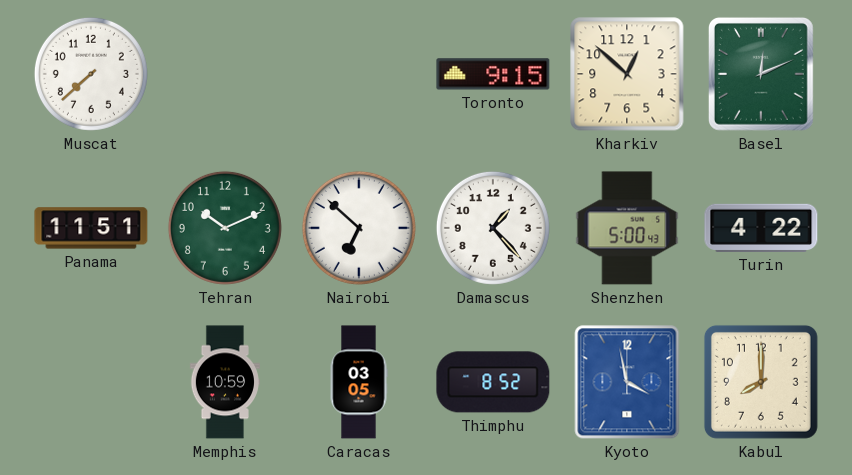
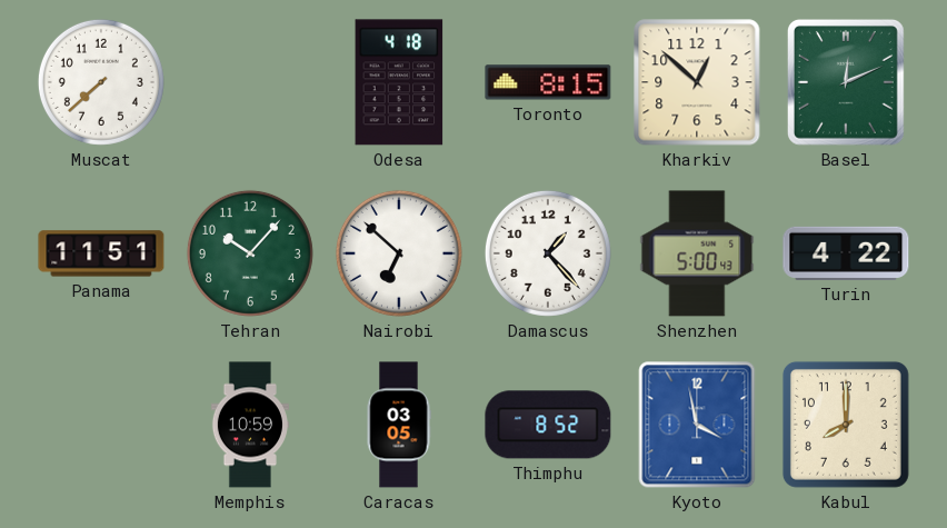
Odesa: none -> 4:18 (399, 82)
Toronto: 9:15 -> 8:15 (548, 82)
Tehran: 10:11 -> 10:07 (250, 253)
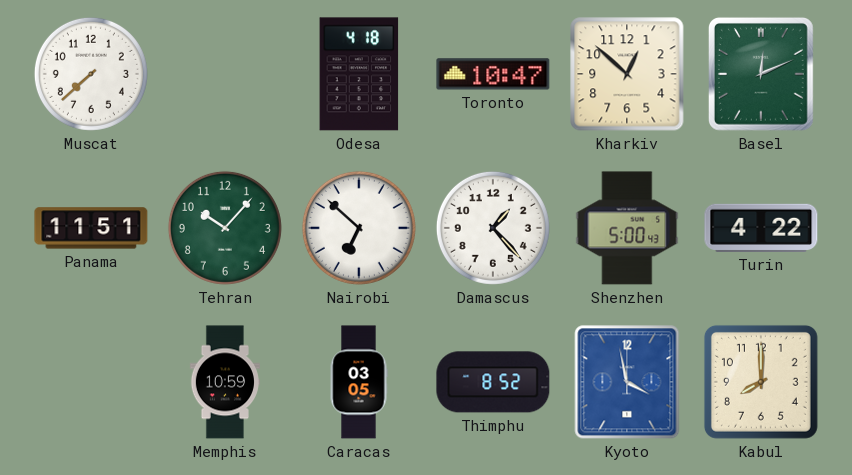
Toronto: 8:15 -> 10:47 (493, 74)
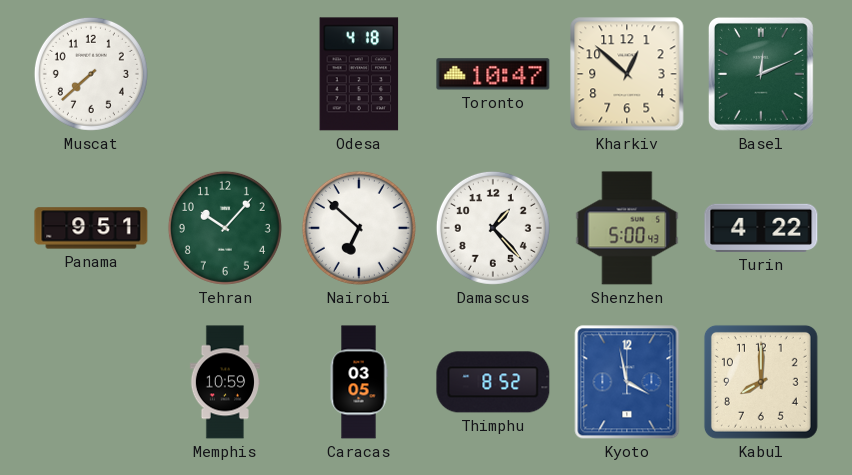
Panama: 11:51 -> 9:51 (91, 228)
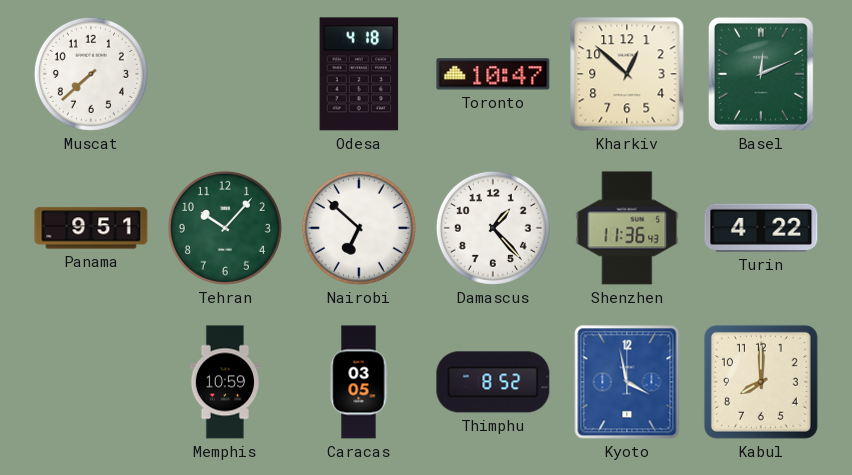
Shenzhen: 5:00 -> 11:36 (627, 228)
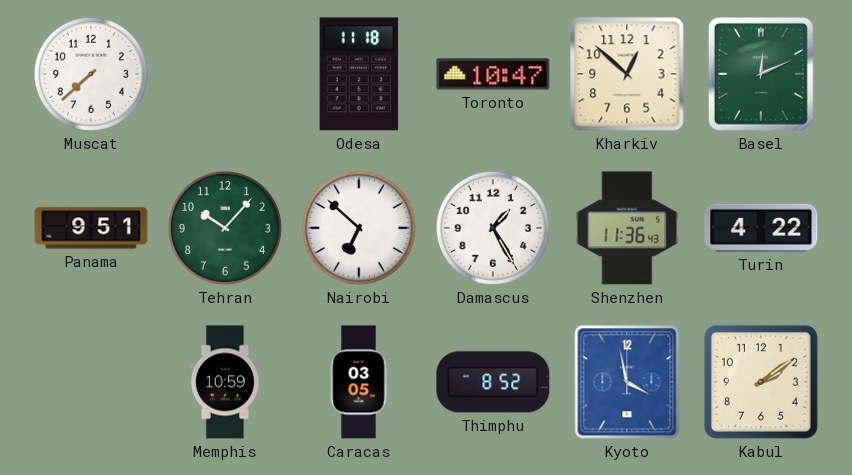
Odesa: 4:18 -> 11:18 (359, 74)
Damascus: 1:23 -> 1:25 (493, 228)
Kabul: 8:00 -> 2:09 (761, 382)
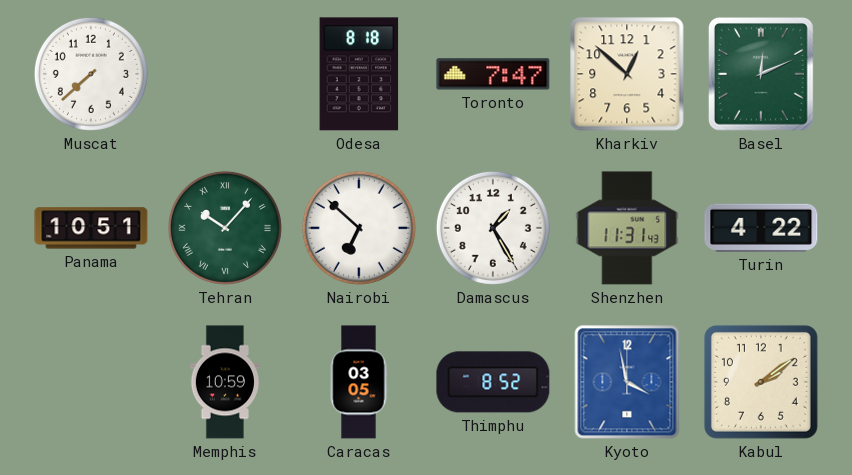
Odesa: 11:18 -> 8:18 (359, 74)
Toronto: 10:47 -> 7:47 (493, 74)
Panama: 9:51 -> 10:51 (91, 228)
Tehran numerals: Arabic -> Roman (225, 228)
Shenzhen: 11:36 -> 11:31 (627, 228)
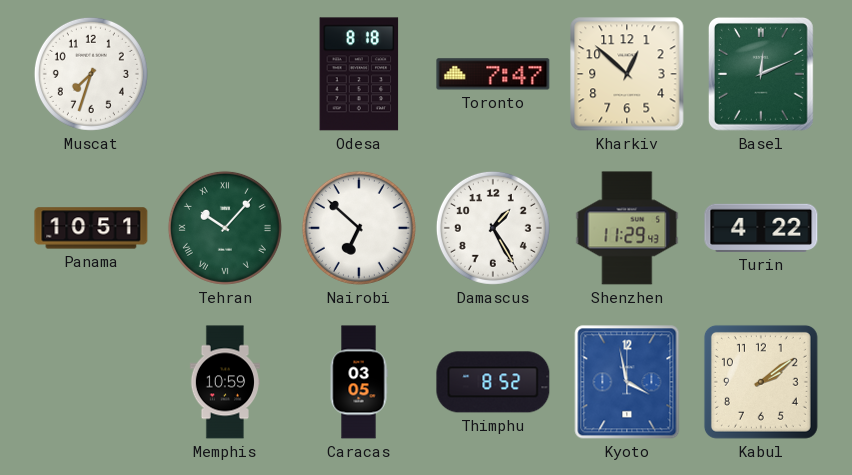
Muscat: 7:38 -> 7:33 (91, 74)
Shenzhen: 11:31 -> 11:29 (627, 228)
